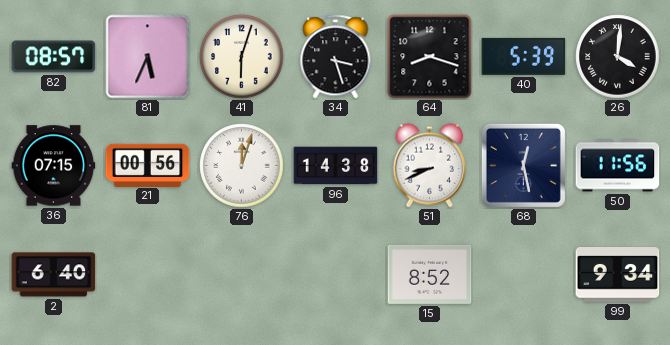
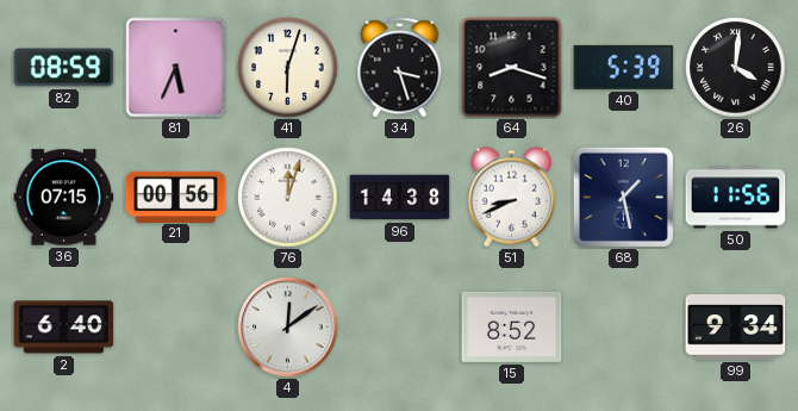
82: 08:57 -> 08:59 (64, 68)
68: 12:28 -> 1:28 (623, 197)
4: none -> 12:09 (288, 328)
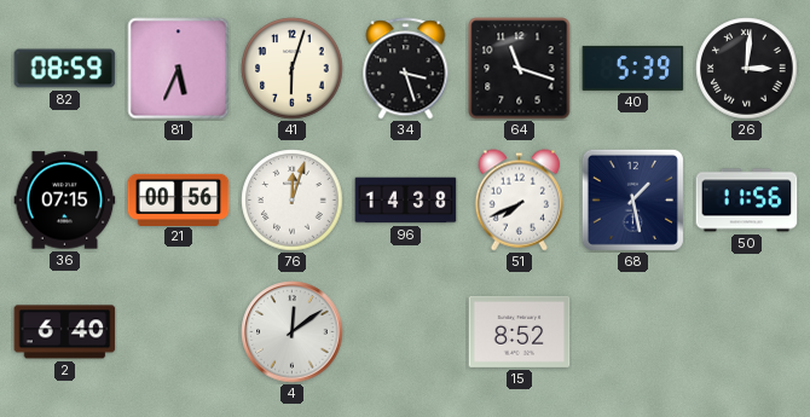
64: 8:18 -> 11:18 (520, 69)
26: 4:01 -> 3:01 (747, 69)
51: 8:41 -> 7:41 (519, 201)
99: 9:34 -> none (736, 328)
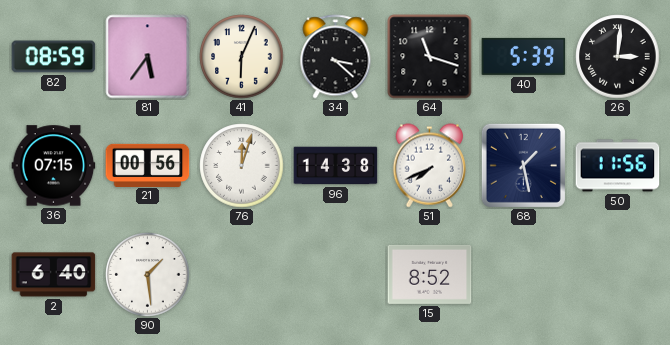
81: 5:34 -> 5:36 (148, 57)
41: 6:03 -> 6:04 (242, 57)
34: 3:27 -> 3:22 (336, 57)
90: none -> 1:29 (148, 275)
4: 12:09 -> none (293, 332)
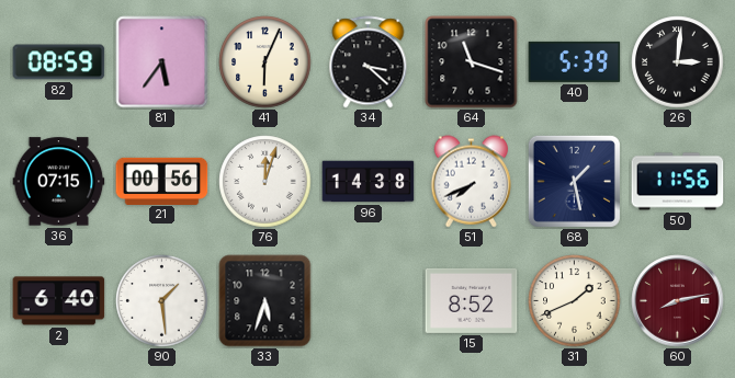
33: none -> 5:33 (265, 301)
31: none -> 1:41 (575, 301)
60: none -> 8:13 (678, 301)
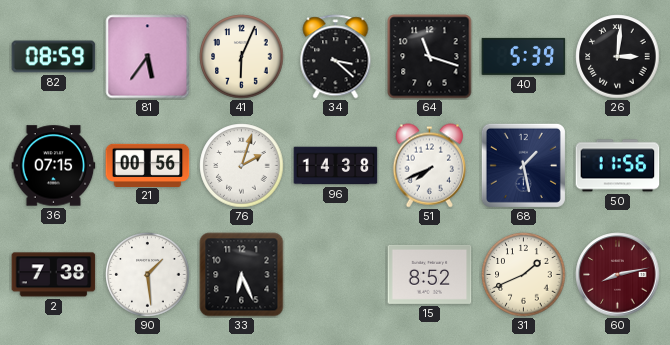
76: 12:03 -> 2:03 (242, 166)
2: 6:40 -> 7:38 (54, 275)
33: 5:33 -> 6:26 (242, 275)
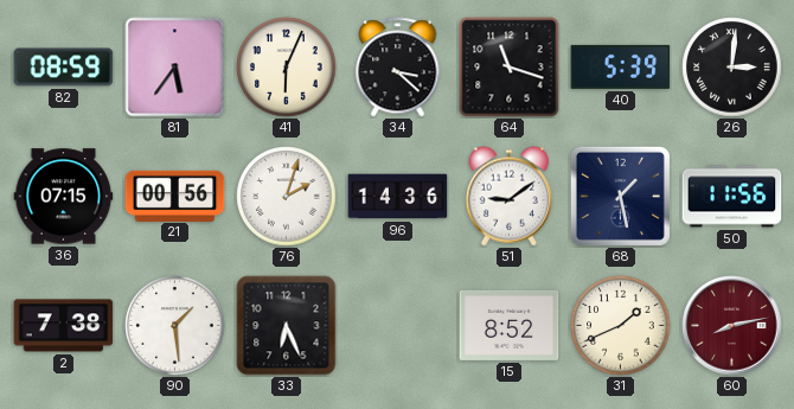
96: 14:38 -> 14:36 (398, 197)
51: 7:41 -> 9:09 (508, 197)
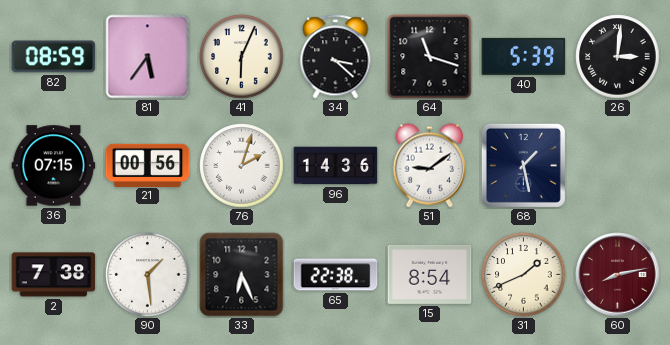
50: 11:56 -> none (732, 197)
65: none -> 22:38 (336, 275)
15: 8:52 -> 8:54 (430, 274)
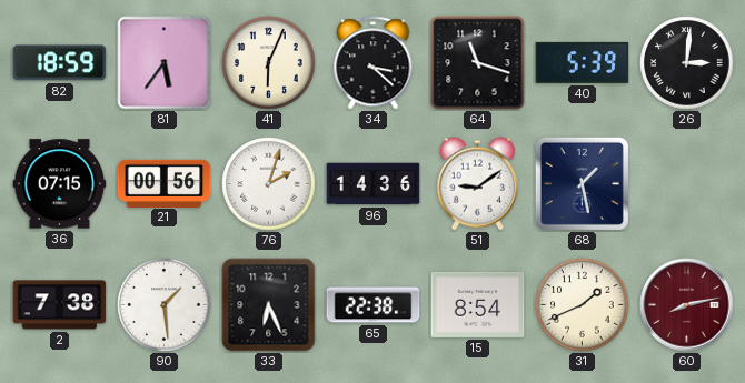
82: 08:59 -> 18:59 (60, 63)
